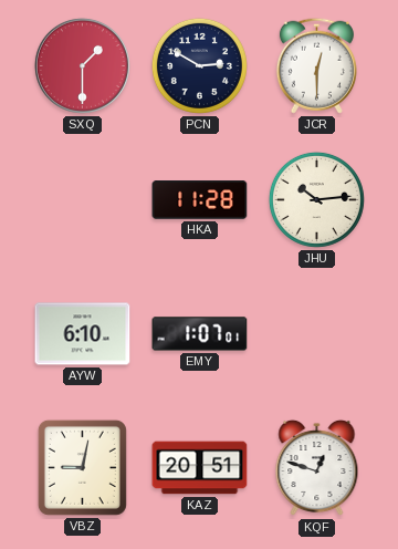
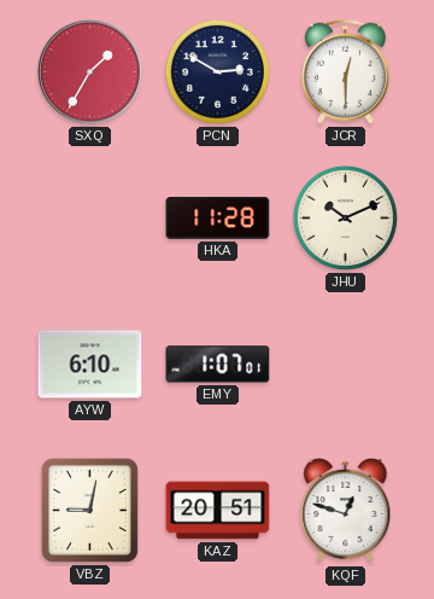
SXQ: 1:30 -> 1:35 (89, 71)
JHU: 10:14 -> 10:11 (345, 217)
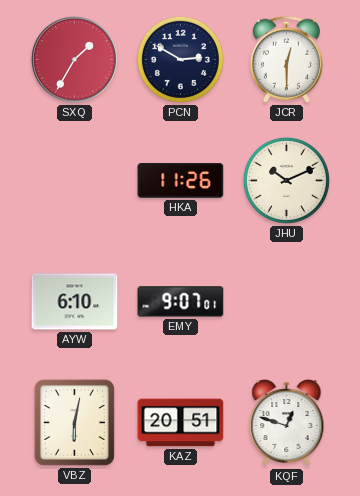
HKA: 11:28 -> 11:26 (181, 181)
EMY: 1:07 -> 9:07 (181, 302)
VBZ: 9:02 -> 6:02 (74, 422)
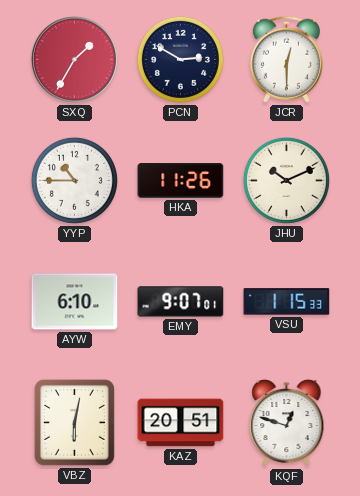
YYP: none -> 10:45 (74, 180)
VSU: none -> 1:15 (287, 302)
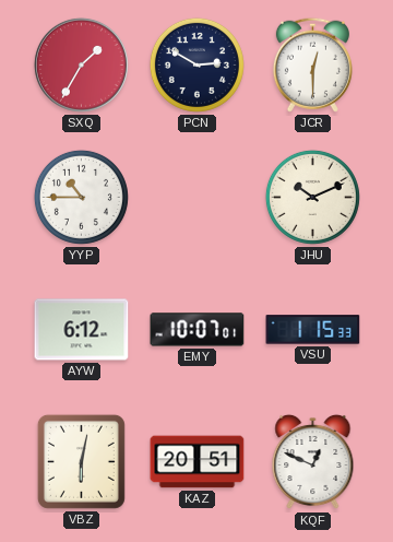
HKA: 11:26 -> none (181, 181)
AYW: 6:10 -> 6:12 (82, 330)
EMY: 9:07 -> 10:07 (198, 330)
KQF: 12:48 -> 12:49 (313, 462)
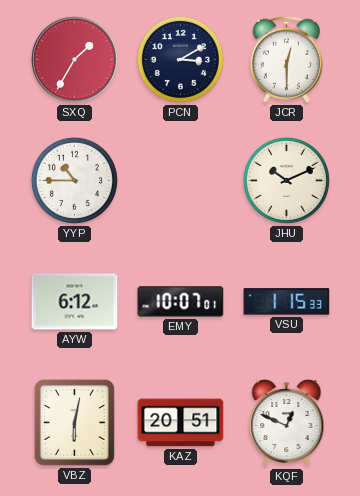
PCN: 2:50 -> 3:10 (180, 59)
